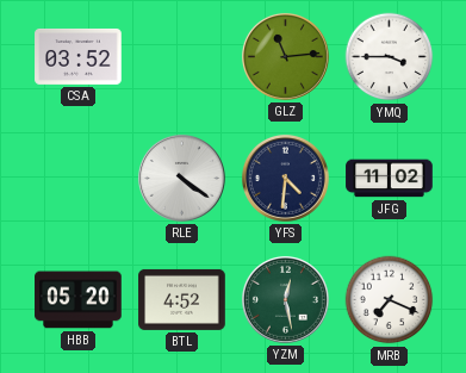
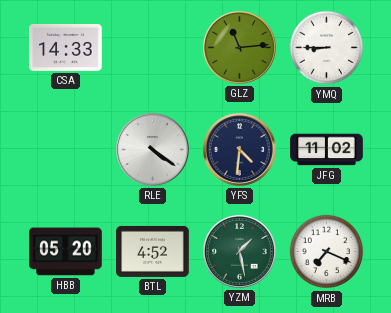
CSA: 03:52 -> 14:33 (66, 47)
YMQ: 3:45 -> 8:45 (327, 48)
YZM: 12:28 -> 1:28 (239, 251)
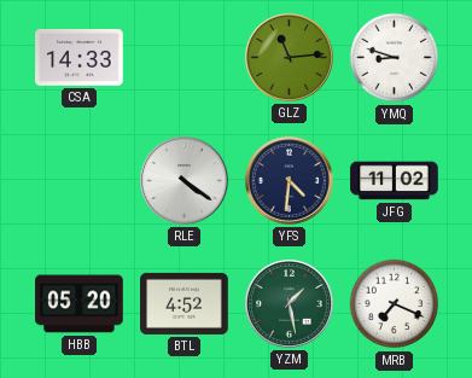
YMQ: 8:45 -> 8:48 (395, 58)
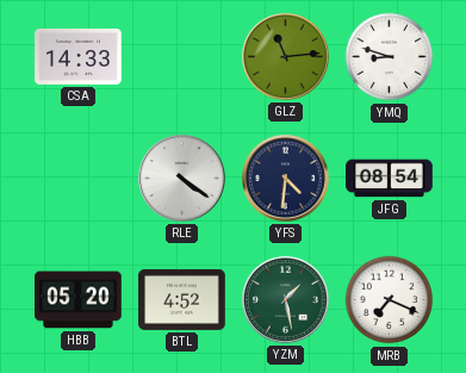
JFG: 11:02 -> 08:54 (390, 179)
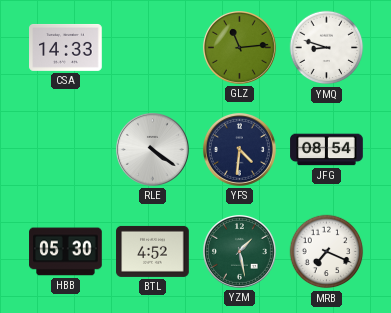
HBB: 05:20 -> 05:30 (66, 252)
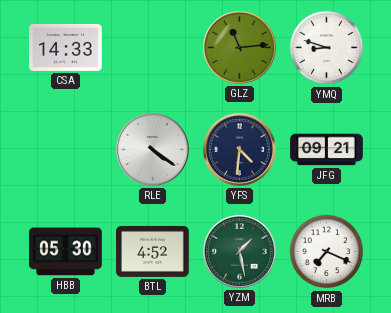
JFG: 08:54 -> 09:21 (327, 150)
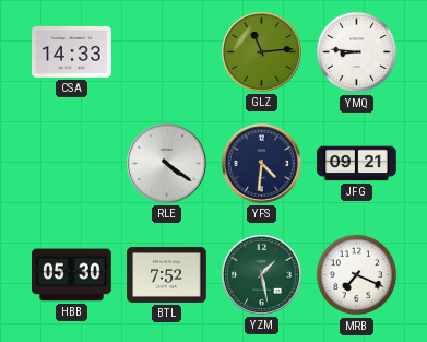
YMQ: 8:48 -> 8:46 (357, 52)
BTL: 4:52 -> 7:52 (167, 274)
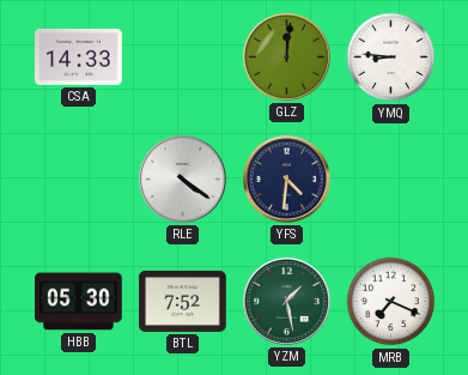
GLZ: 11:14 -> 12:01 (286, 56)
JFG: 09:21 -> none (357, 164)
